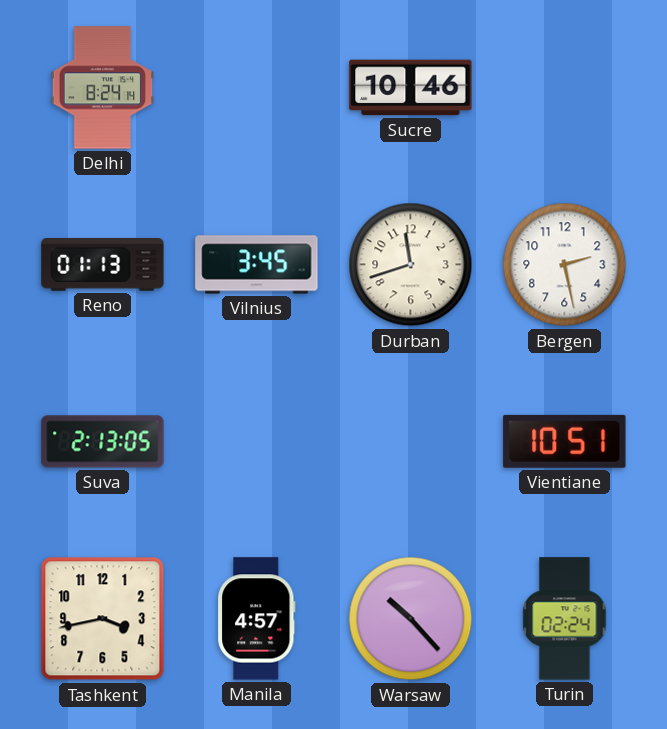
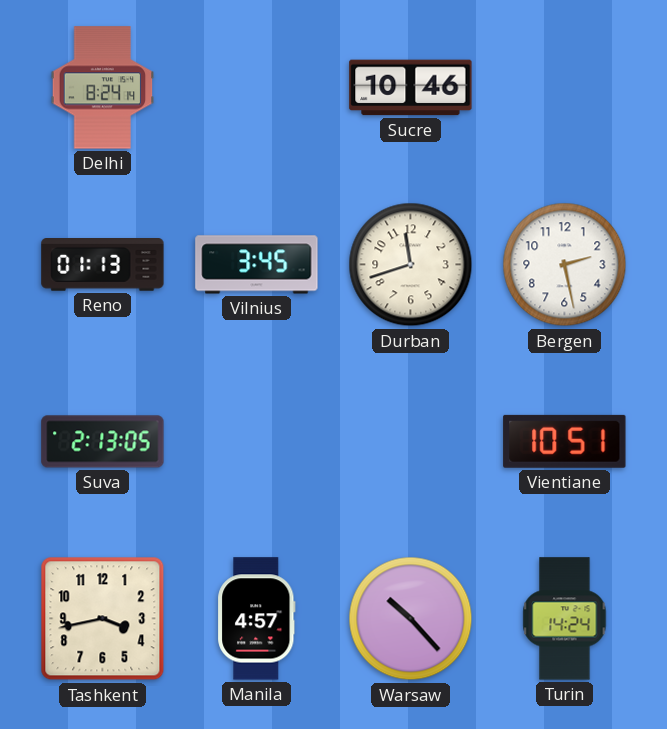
Turin: 02:24 -> 14:24 (565, 619)
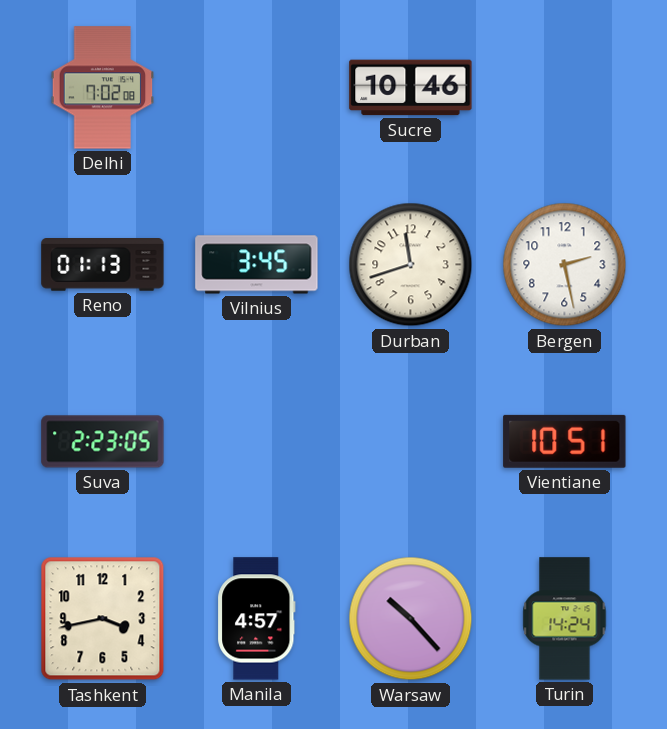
Delhi: 8:24 -> 7:02 (103, 88)
Suva: 2:13 -> 2:23 (103, 442)
